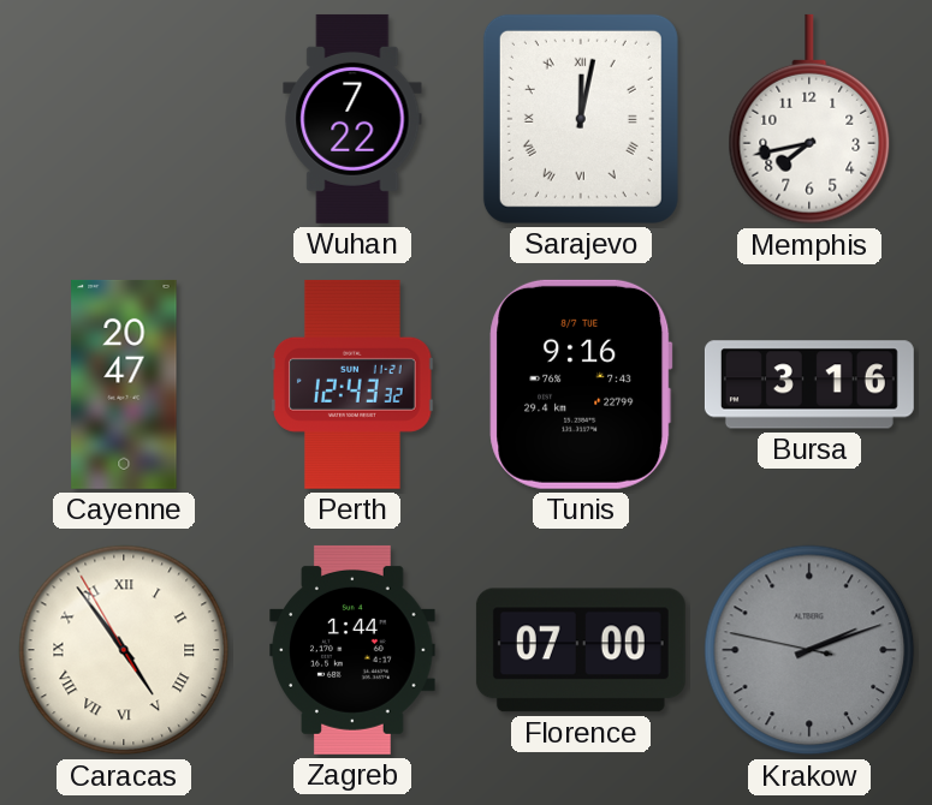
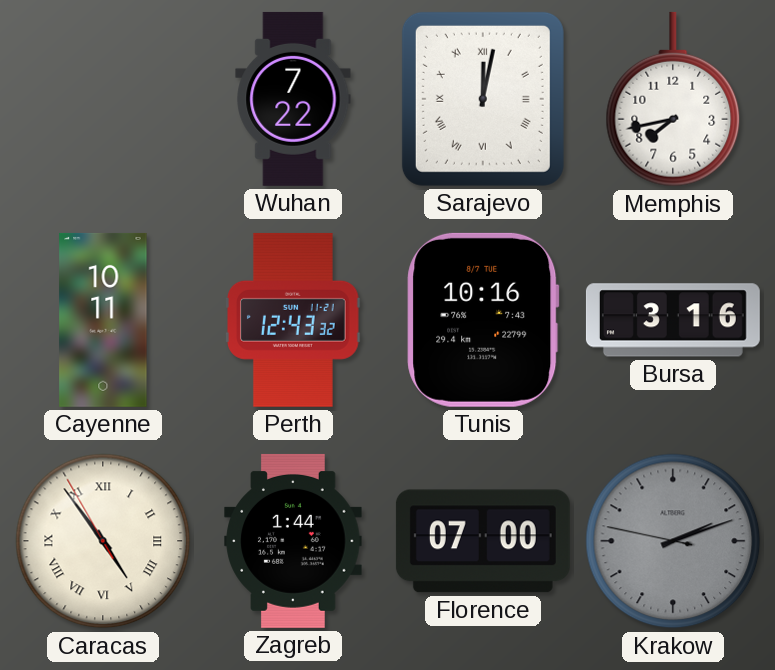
Cayenne: 20:47 -> 10:11 (103, 320)
Tunis: 9:16 -> 10:16 (483, 320)
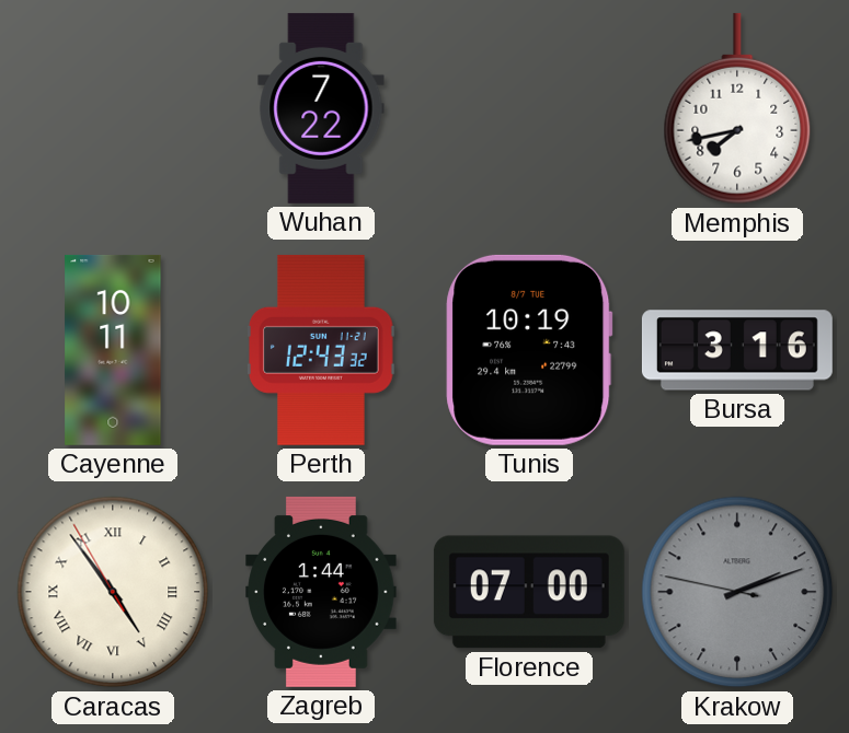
Sarajevo: 12:02 -> none (483, 99)
Tunis: 10:16 -> 10:19 (529, 350)
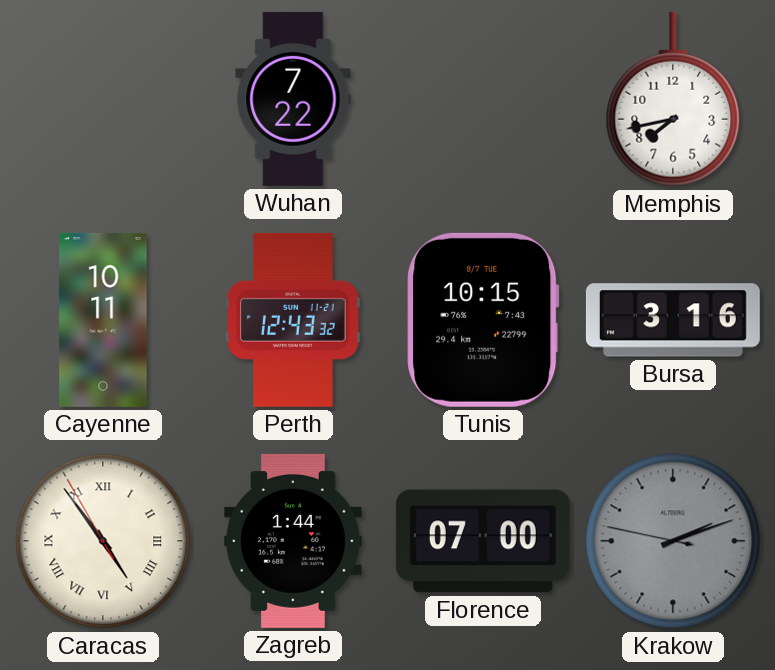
Tunis: 10:19 -> 10:15 (483, 320)
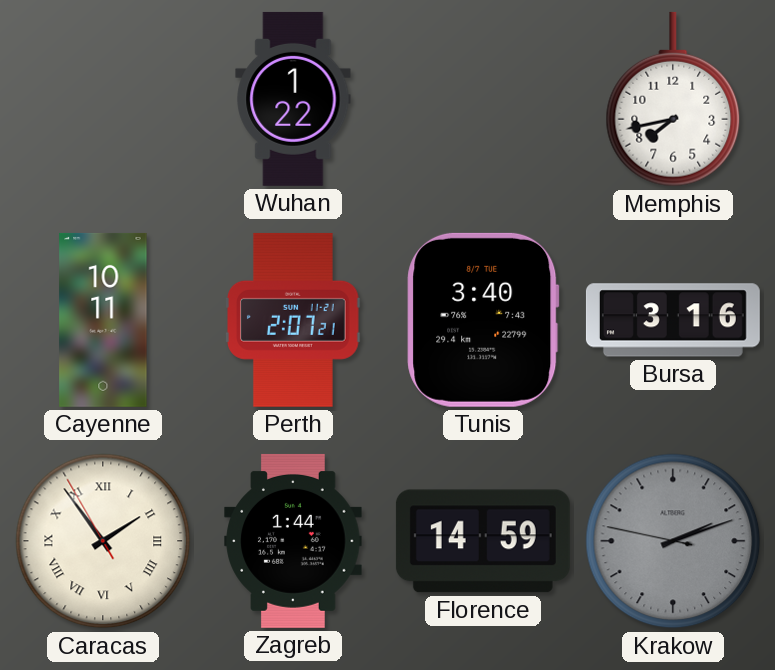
Wuhan: 7:22 -> 1:22 (293, 99)
Perth: 12:43 -> 2:07 (294, 320)
Tunis: 10:15 -> 3:40 (483, 320)
Caracas: 4:53 -> 1:53 (103, 541)
Florence: 07:00 -> 14:59 (483, 541)
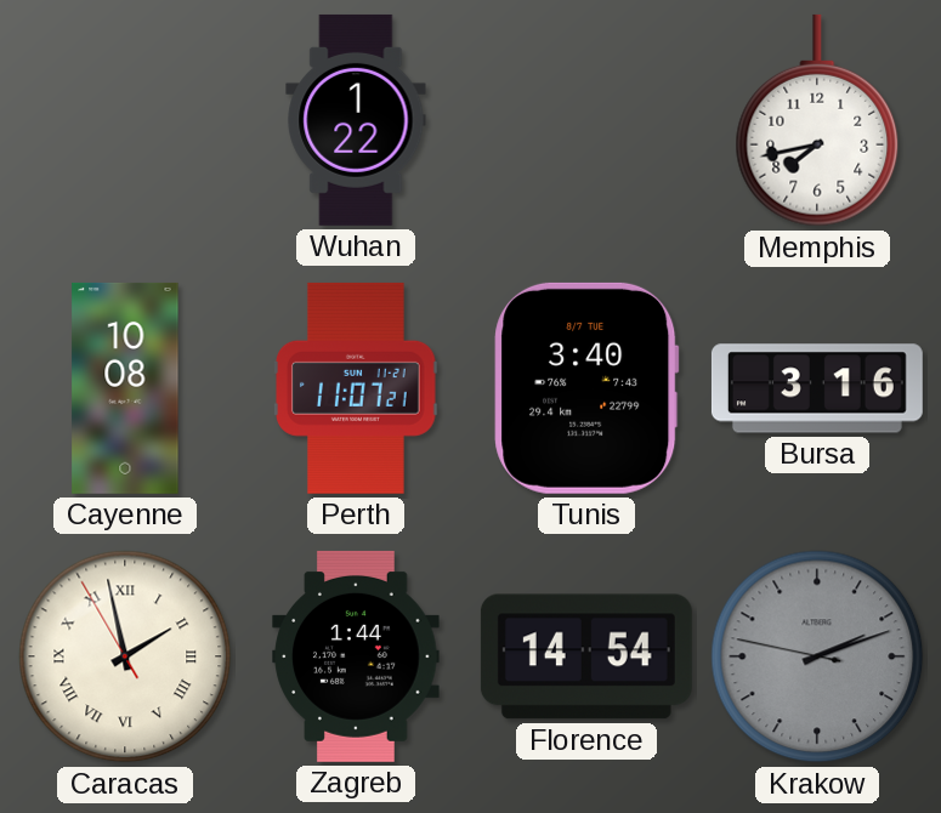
Cayenne: 10:11 -> 10:08 (125, 388)
Perth: 2:07 -> 11:07 (357, 388)
Caracas: 1:53 -> 1:57 (125, 656)
Florence: 14:59 -> 14:54 (586, 656)
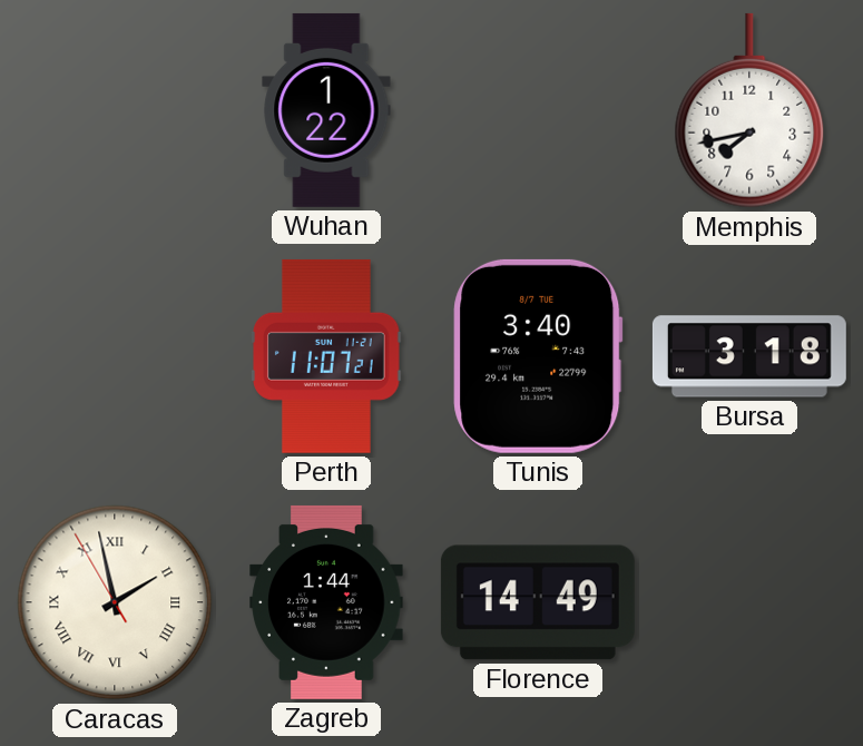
Cayenne: 10:08 -> none (125, 388)
Bursa: 3:16 -> 3:18 (749, 356)
Florence: 14:54 -> 14:49 (538, 602)
Krakow: 2:11 -> none (817, 656)
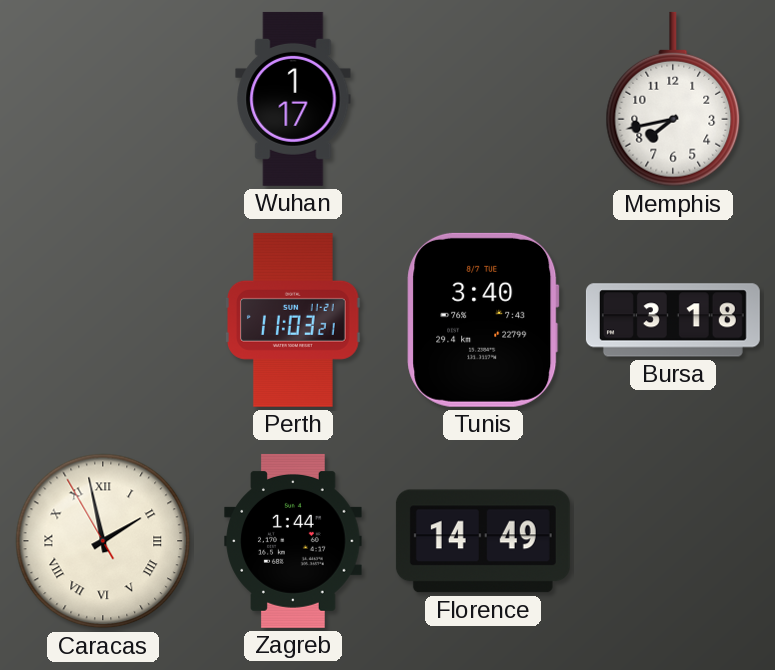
Wuhan: 1:22 -> 1:17 (293, 99)
Perth: 11:07 -> 11:03 (294, 320)
